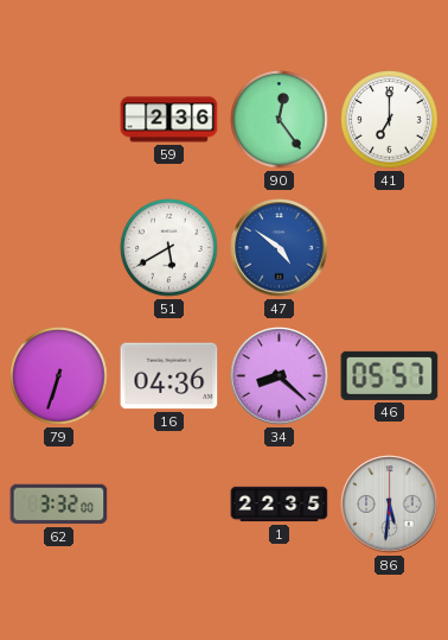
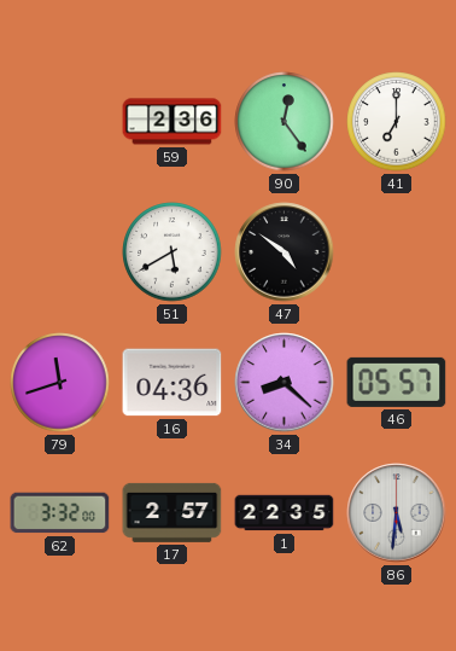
47 dial: blue -> black (285, 252)
79: 6:33 -> 11:42 (60, 383)
17: none -> 2:57 (173, 512)
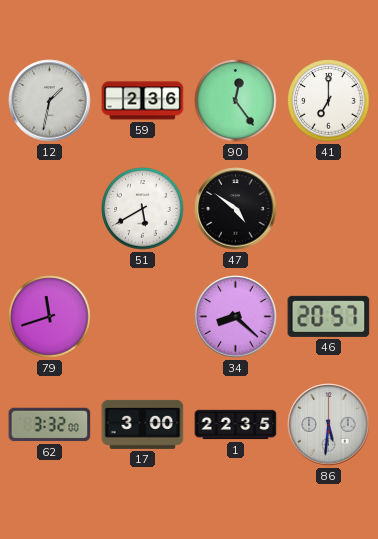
12: none -> 1:32 (50, 101)
16: 04:36 -> none (173, 383)
46: 05:57 -> 20:57 (329, 316)
17: 2:57 -> 3:00 (143, 424)
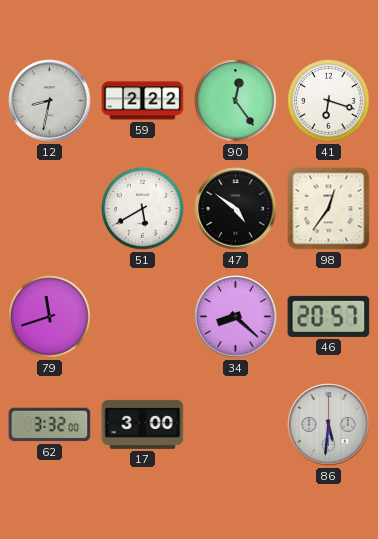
12: 1:32 -> 8:32 (50, 101)
59: 2:36 -> 2:22 (143, 101)
41: 7:00 -> 6:18 (329, 101)
98: none -> 12:36 (329, 209)
1: 22:35 -> none (236, 425)
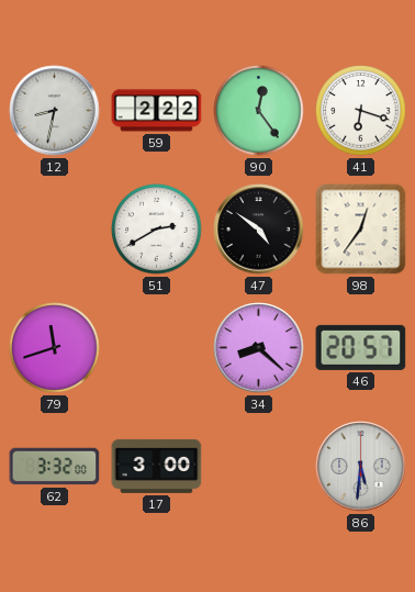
51: 5:40 -> 2:40 (157, 230)
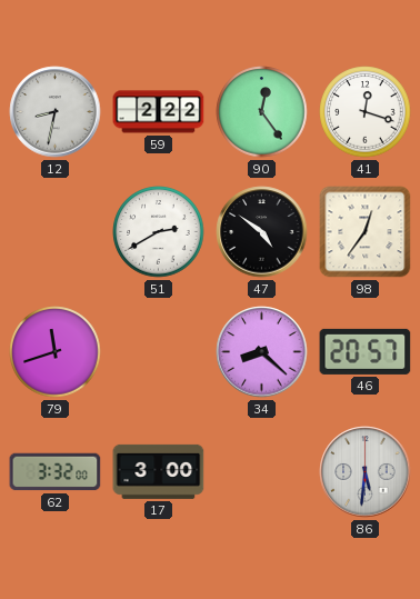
41: 6:18 -> 12:18 (366, 112)
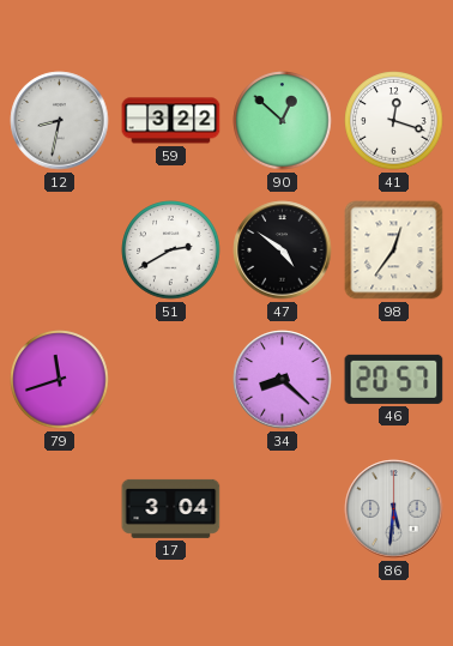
59: 2:22 -> 3:22 (171, 121)
90: 12:24 -> 12:52 (283, 121)
62: 3:32 -> none (56, 472)
17: 3:00 -> 3:04 (171, 508)
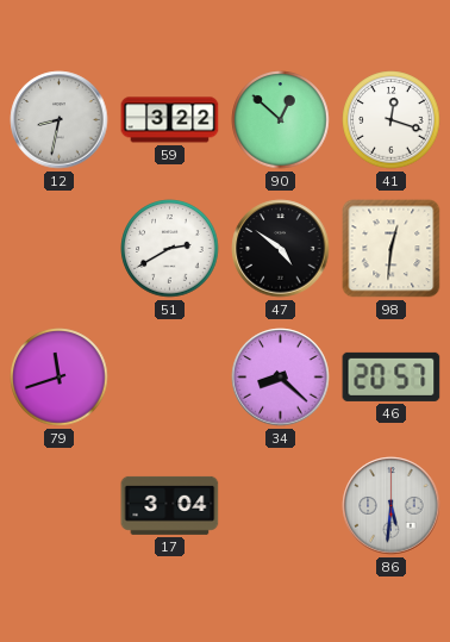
98: 12:36 -> 12:31 (392, 249)
